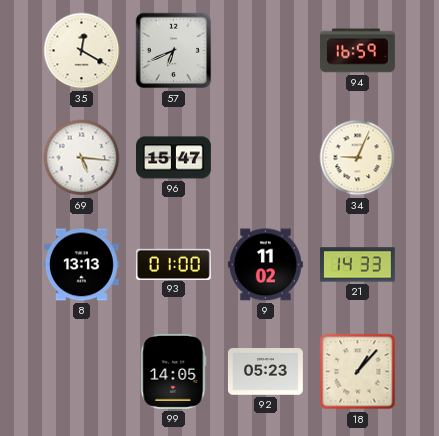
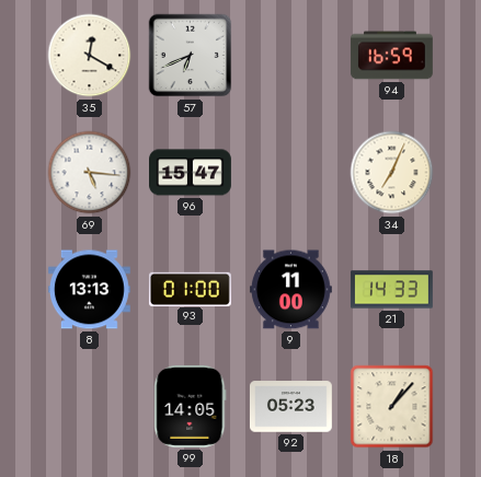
34: 9:04 -> 7:04 (392, 173)
9: 11:02 -> 11:00 (290, 290)
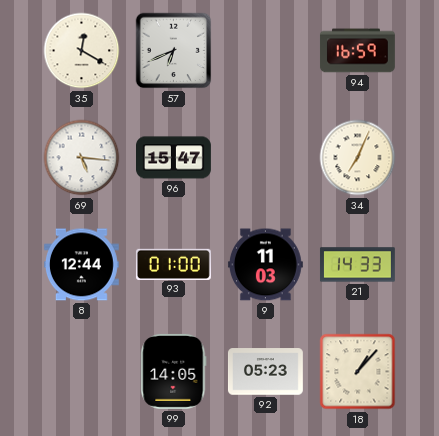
8: 13:13 -> 12:44 (81, 265)
9: 11:00 -> 11:03 (265, 265)
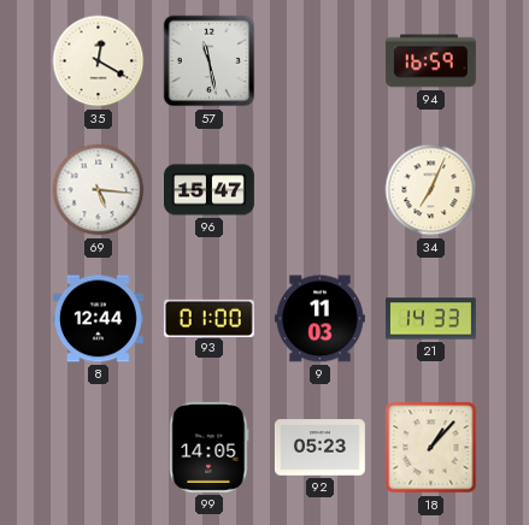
57: 6:41 -> 11:28 (210, 61)
